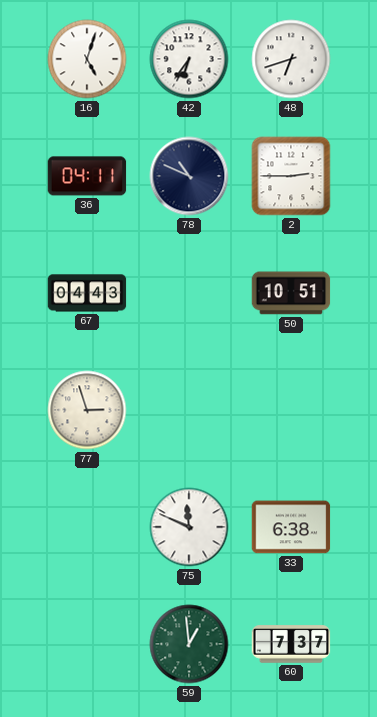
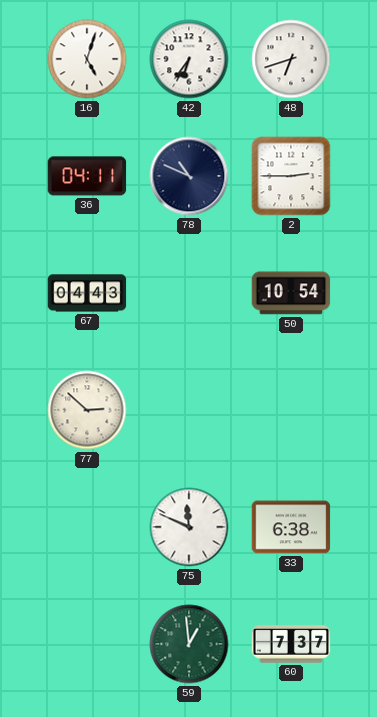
50: 10:51 -> 10:54 (291, 293)
77: 2:57 -> 2:52 (87, 410)
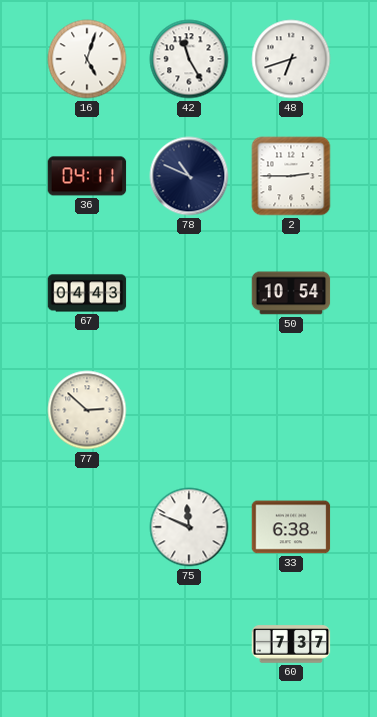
42: 6:36 -> 11:25 (189, 59)
59: 12:59 -> none (189, 644)
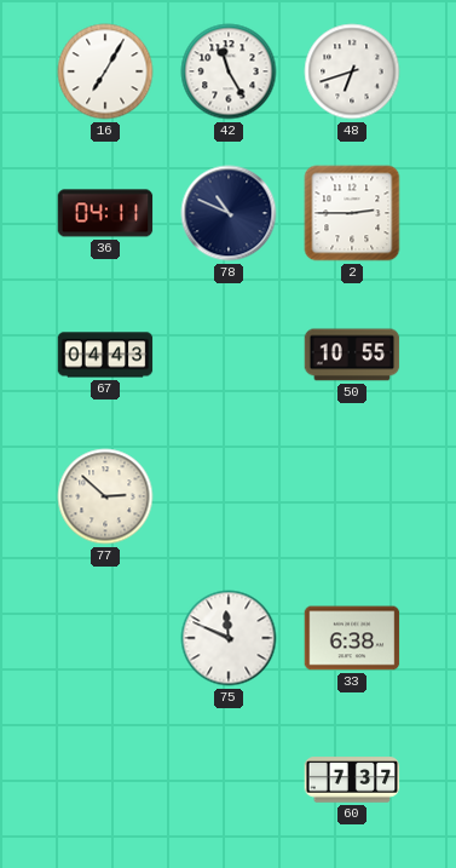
16: 5:03 -> 7:05 (105, 71)
50: 10:54 -> 10:55 (352, 355)
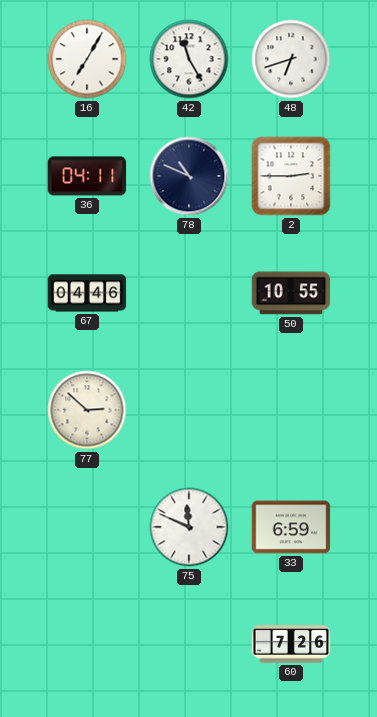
67: 04:43 -> 04:46 (87, 293)
33: 6:38 -> 6:59 (291, 527)
60: 7:37 -> 7:26 (291, 644)
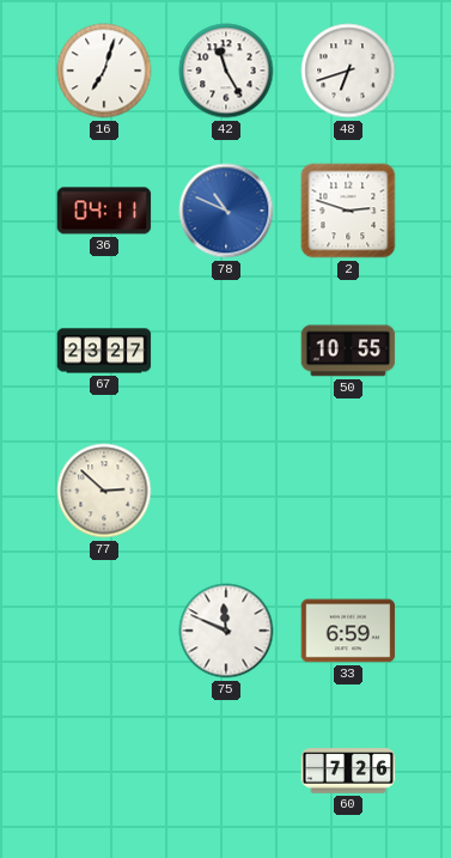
16: 7:05 -> 7:03 (104, 71)
78 dial: navy -> blue (226, 211)
2: 2:45 -> 2:48 (348, 211)
67: 04:46 -> 23:27 (104, 351)
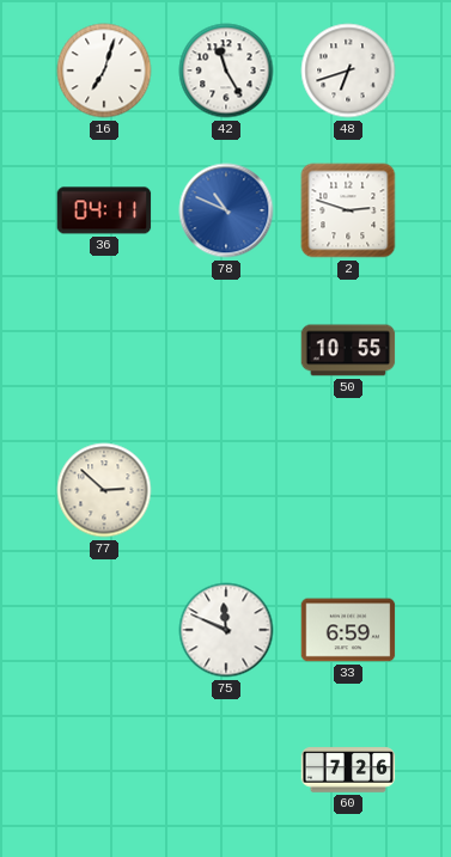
67: 23:27 -> none (104, 351)
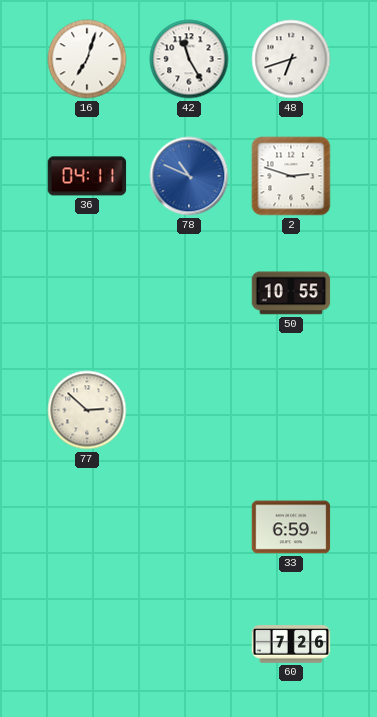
75: 11:49 -> none (226, 630)
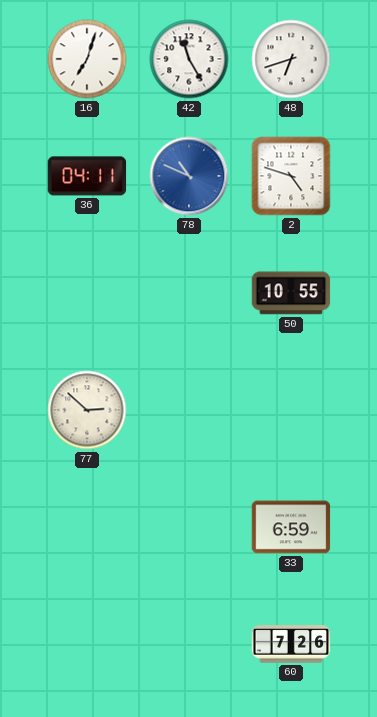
2: 2:48 -> 4:48 (291, 176)
